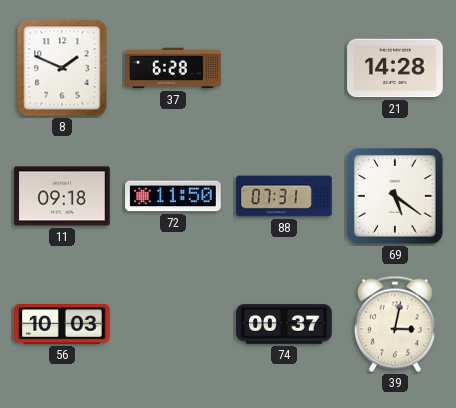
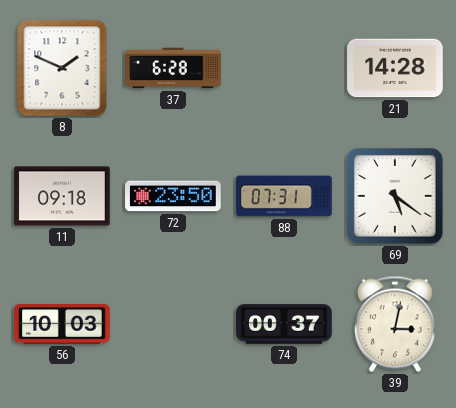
72: 11:50 -> 23:50 (173, 196)
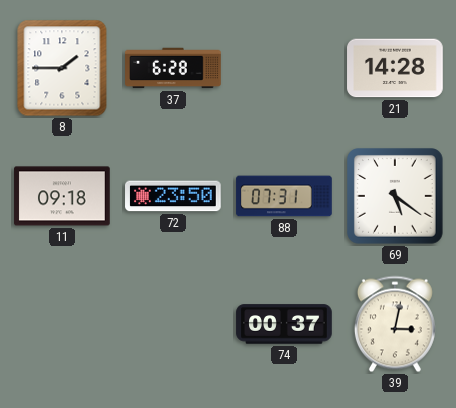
8: 1:49 -> 1:45 (62, 68)
56: 10:03 -> none (62, 324)
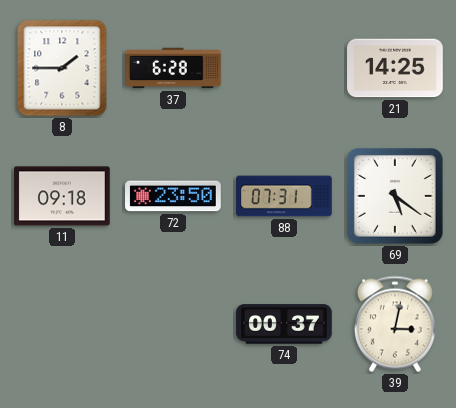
21: 14:28 -> 14:25 (395, 68)
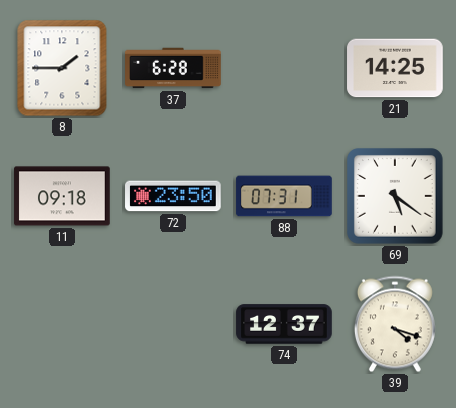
74: 00:37 -> 12:37 (284, 324)
39: 3:02 -> 4:18 (395, 324)
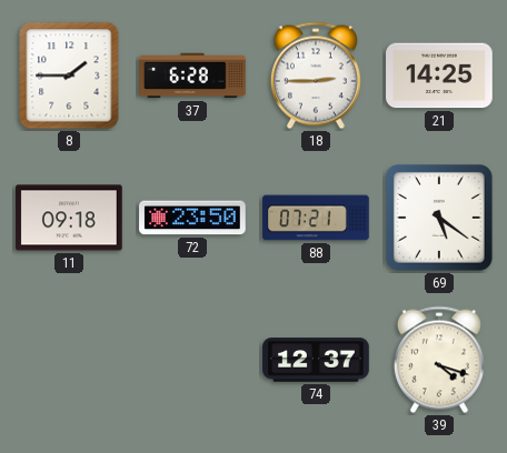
18: none -> 2:45 (316, 75)
88: 07:31 -> 07:21 (316, 218)
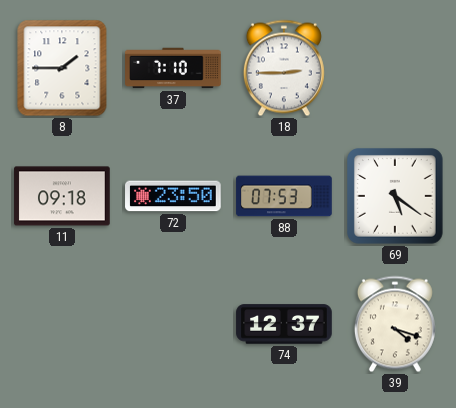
37: 6:28 -> 7:10 (173, 68)
21: 14:25 -> none (439, 75)
88: 07:21 -> 07:53 (284, 196)
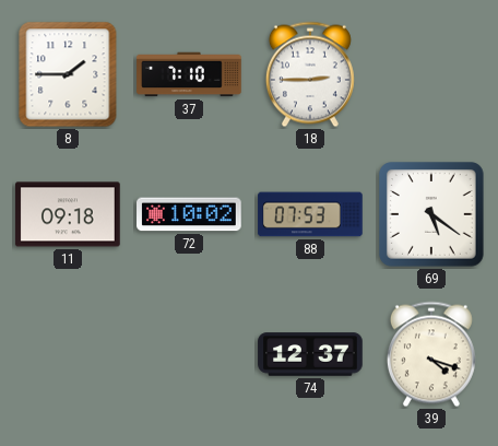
72: 23:50 -> 10:02 (189, 214)
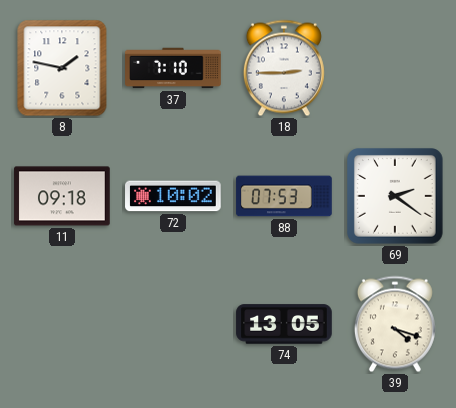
8: 1:45 -> 1:47 (62, 68)
69: 5:21 -> 2:21 (396, 197)
74: 12:37 -> 13:05 (284, 324)
